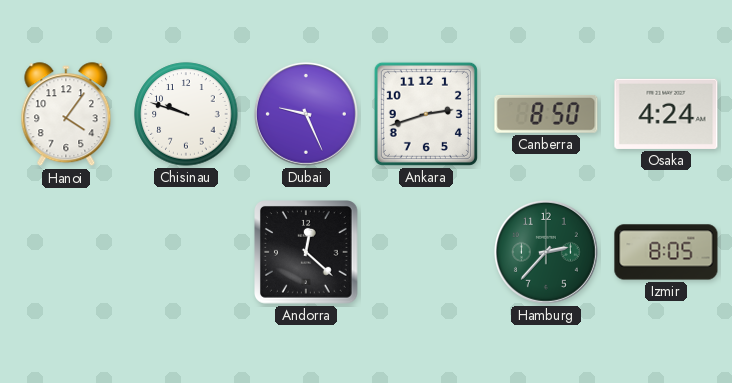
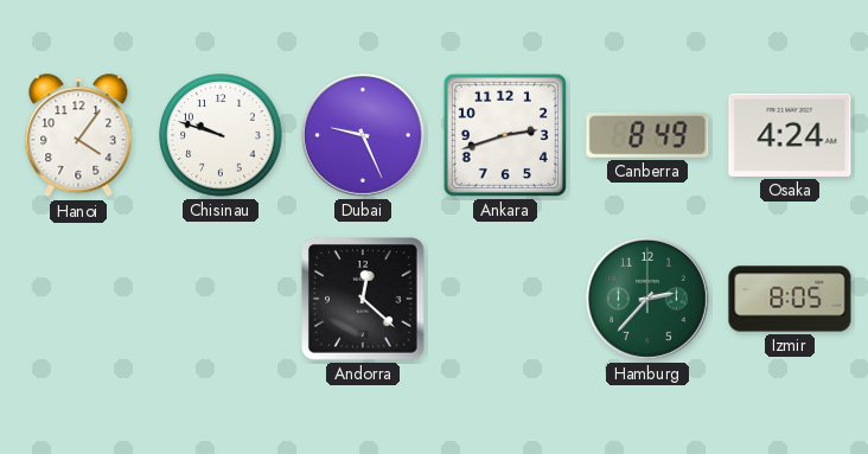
Canberra: 8:50 -> 8:49 (647, 135)
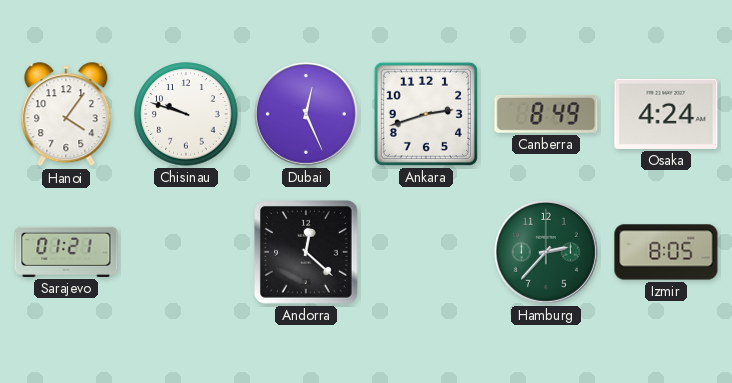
Dubai: 9:26 -> 12:26 (306, 114)
Sarajevo: none -> 01:21 (66, 252)
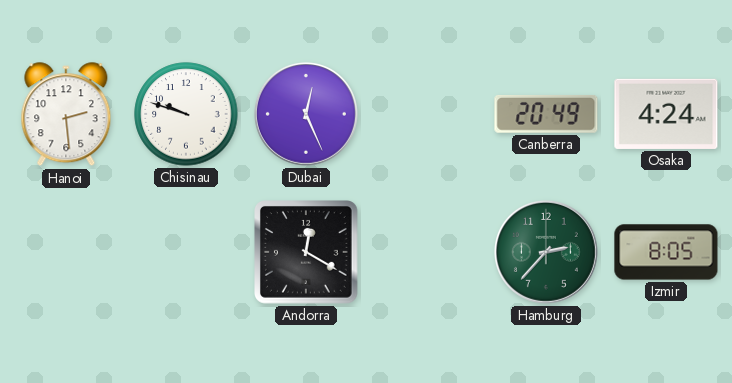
Hanoi: 4:06 -> 2:29 (66, 115)
Ankara: 2:42 -> none (426, 114)
Canberra: 8:49 -> 20:49 (546, 114)
Sarajevo: 01:21 -> none (66, 252)
Andorra: 12:22 -> 12:20 (307, 253)
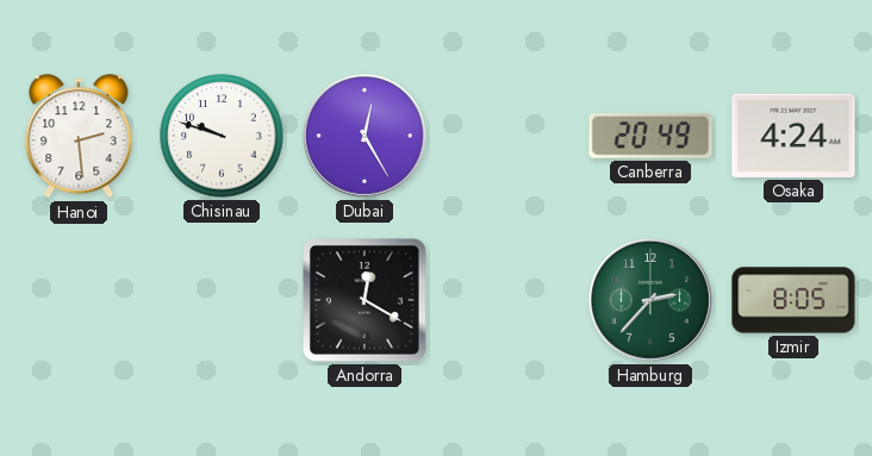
Dubai: 12:26 -> 12:25 (365, 136)
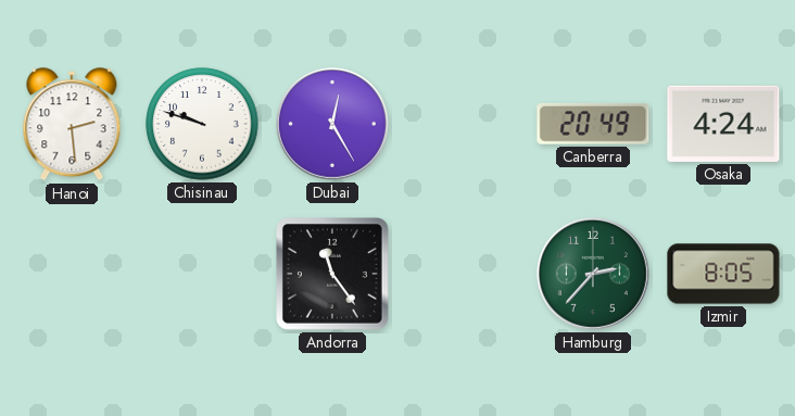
Andorra: 12:20 -> 11:24 (333, 275)
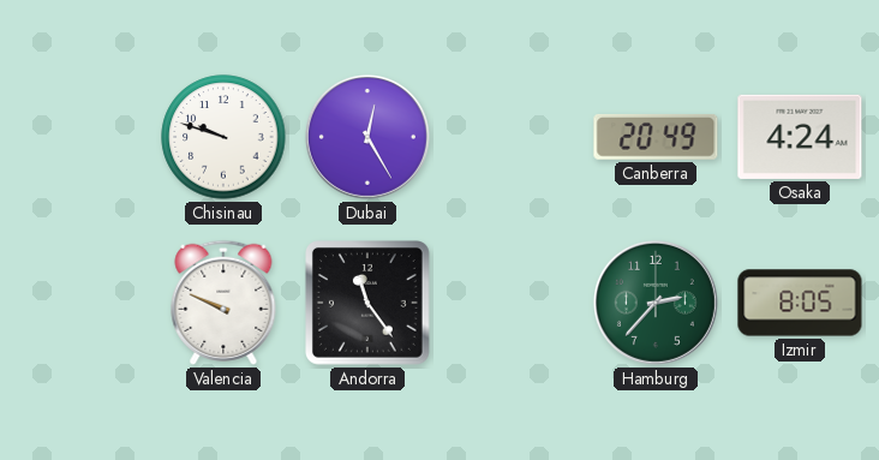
Hanoi: 2:29 -> none (72, 125)
Valencia: none -> 9:49 (223, 303)
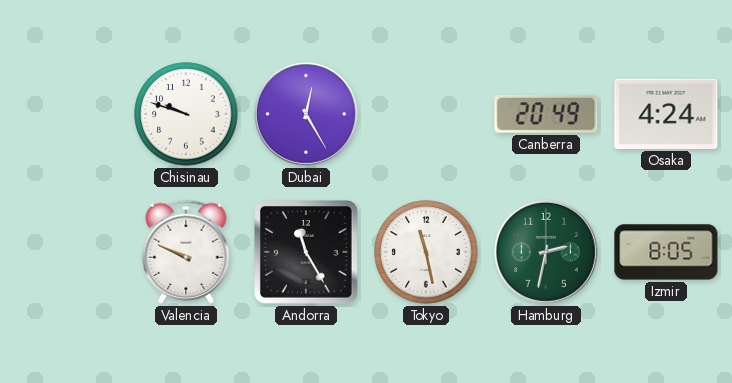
Andorra: 11:24 -> 11:25 (307, 253)
Tokyo: none -> 11:28 (426, 252)
Hamburg: 2:37 -> 2:32 (546, 252)
